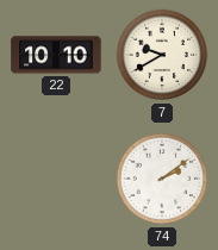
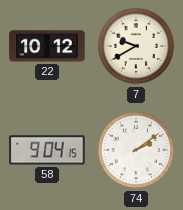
22: 10:10 -> 10:12 (47, 46)
58: none -> 9:04 (47, 150)
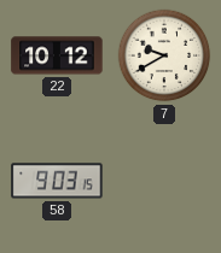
58: 9:04 -> 9:03 (57, 181)
74: 2:09 -> none (136, 150)
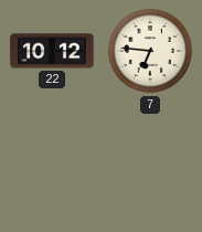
7: 9:40 -> 6:46 (150, 51)
58: 9:03 -> none (57, 181)
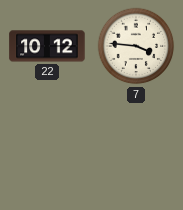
7: 6:46 -> 3:46 (136, 46)
